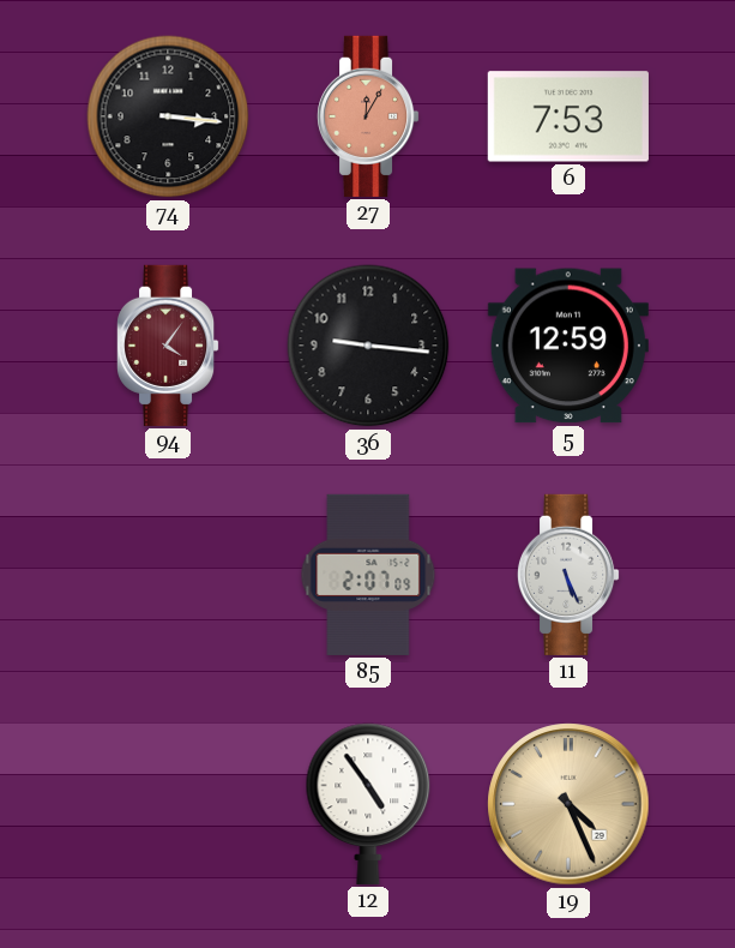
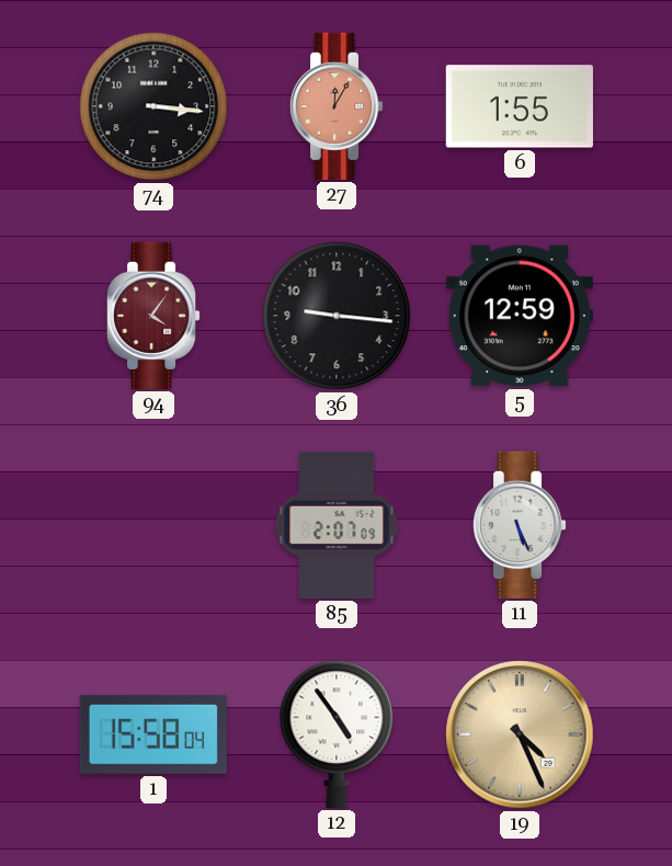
6: 7:53 -> 1:55 (520, 106)
1: none -> 15:58 (153, 734)
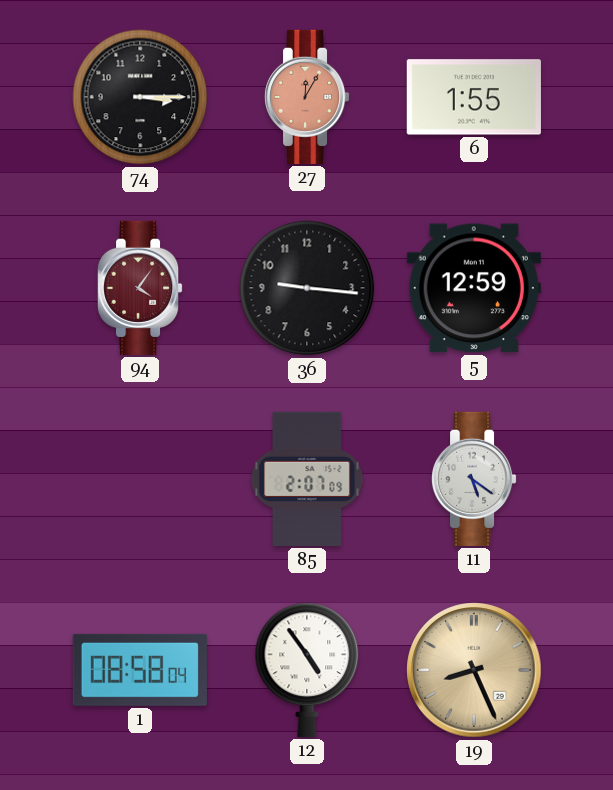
74: 3:16 -> 3:15 (140, 97)
11: 5:26 -> 5:21 (474, 479)
1: 15:58 -> 08:58 (140, 670)
19: 4:26 -> 8:26 (474, 670)
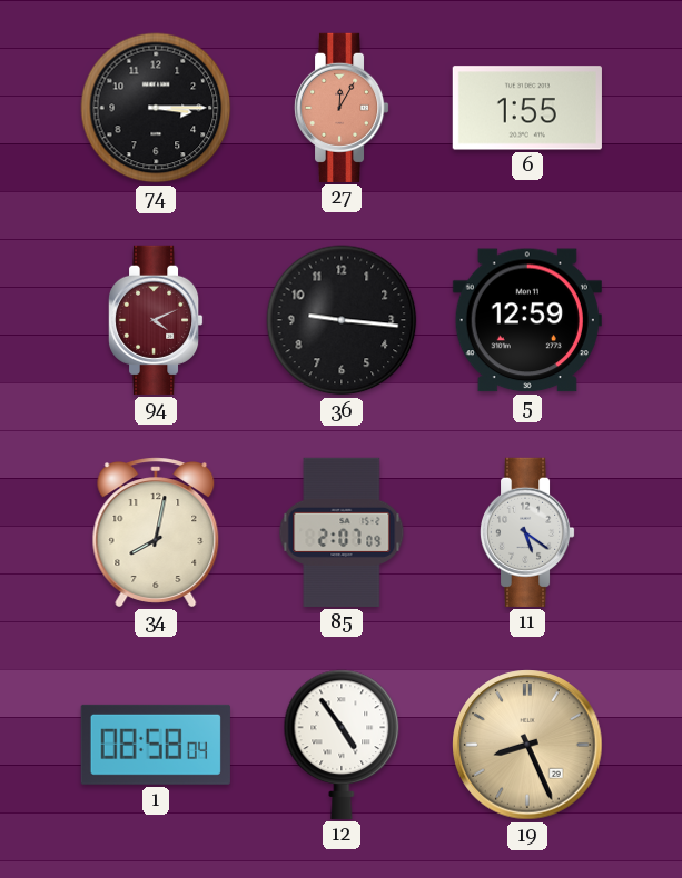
94: 4:06 -> 4:11 (156, 320)
34: none -> 8:02 (156, 532)
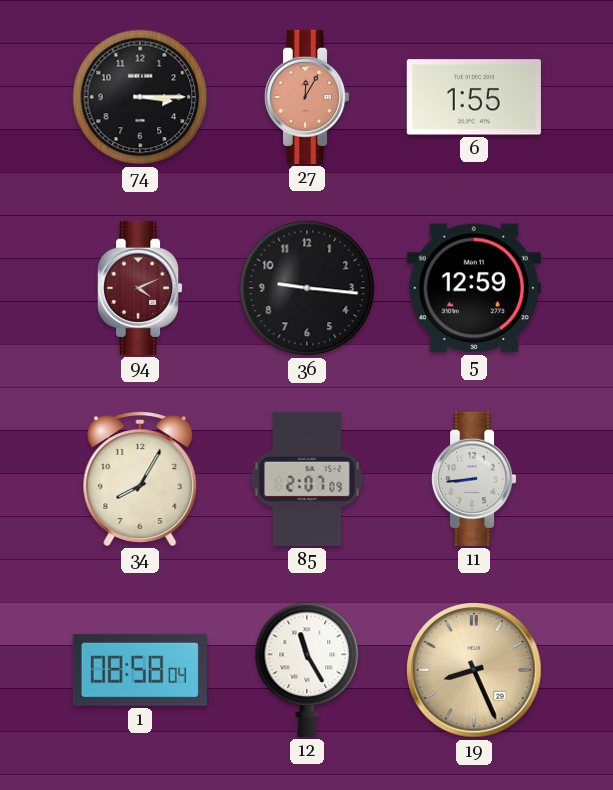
34: 8:02 -> 8:05 (140, 479)
11: 5:21 -> 8:44 (474, 479)
12: 4:54 -> 11:25 (307, 670)
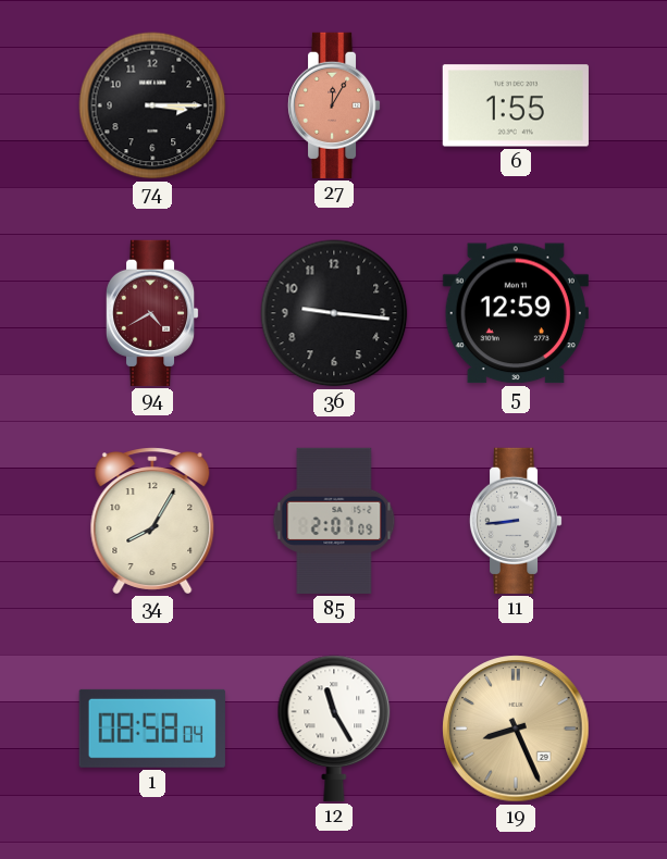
94: 4:11 -> 4:40 (152, 313)
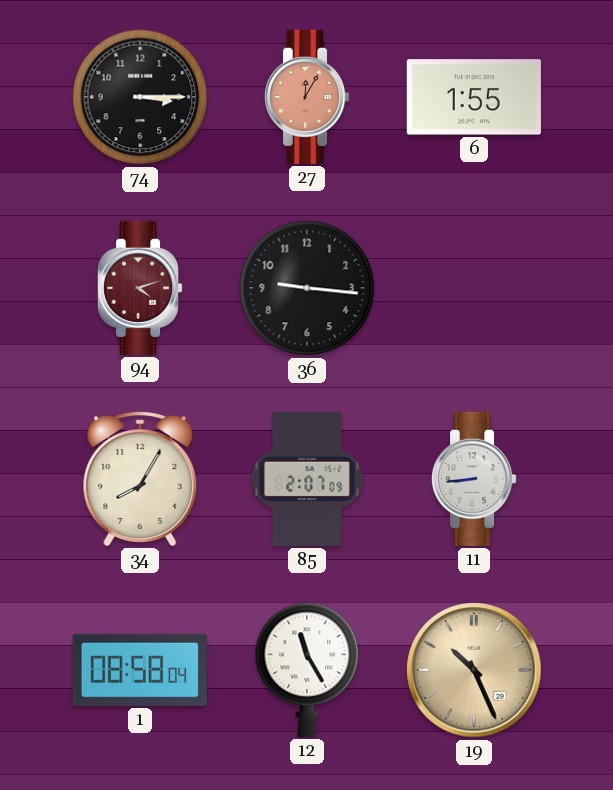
94: 4:40 -> 4:12 (140, 288)
5: 12:59 -> none (516, 313)
19: 8:26 -> 10:26 (474, 670)
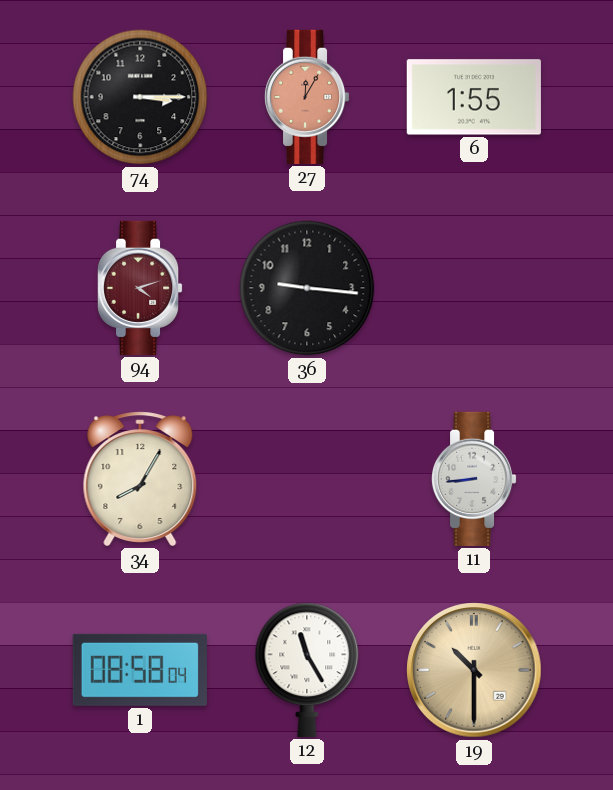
85: 2:07 -> none (307, 479)
19: 10:26 -> 10:30 (474, 670)
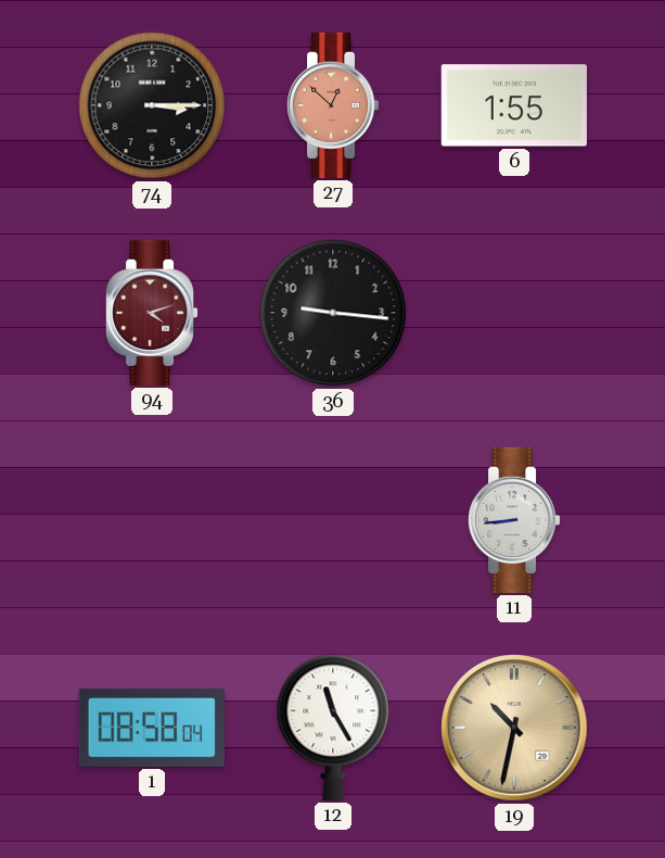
27: 12:05 -> 12:52 (333, 105)
34: 8:05 -> none (140, 479)
19: 10:30 -> 10:32 (514, 728)
